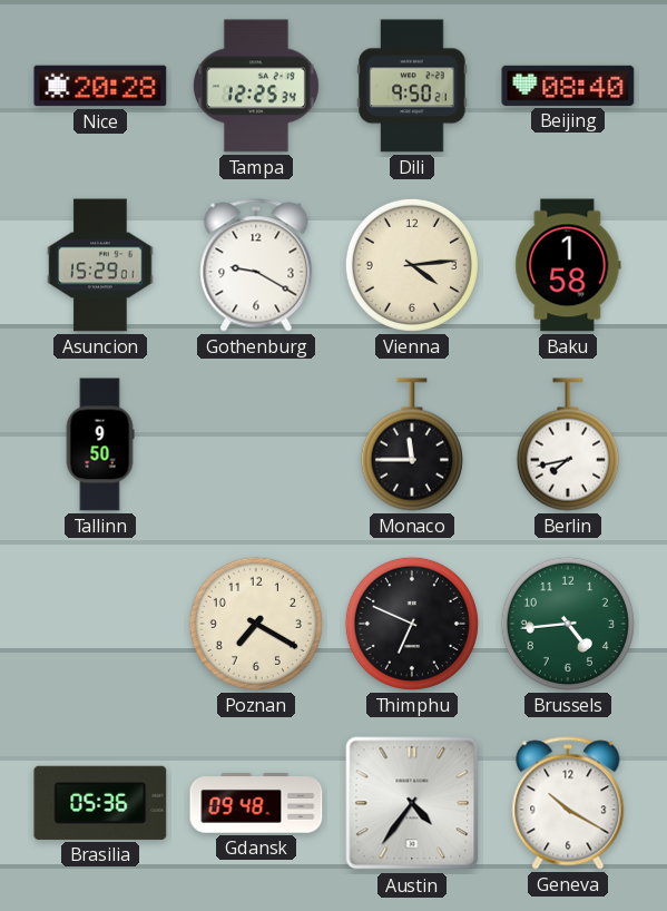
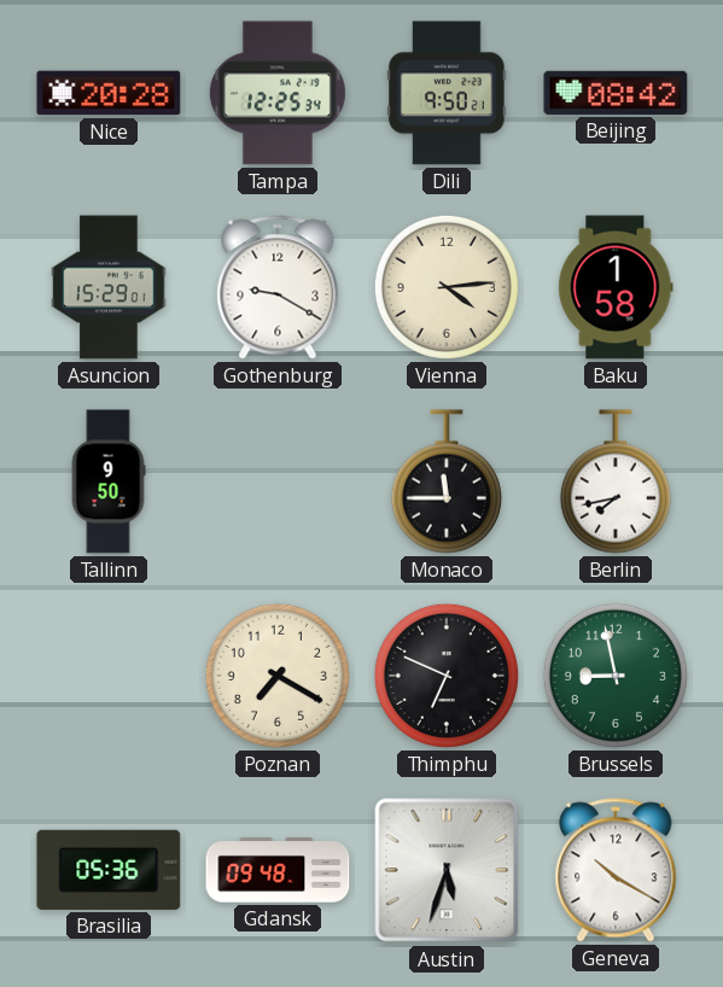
Beijing: 08:40 -> 08:42 (616, 93)
Brussels: 4:44 -> 8:58 (616, 676)
Austin: 4:36 -> 5:33 (447, 870)
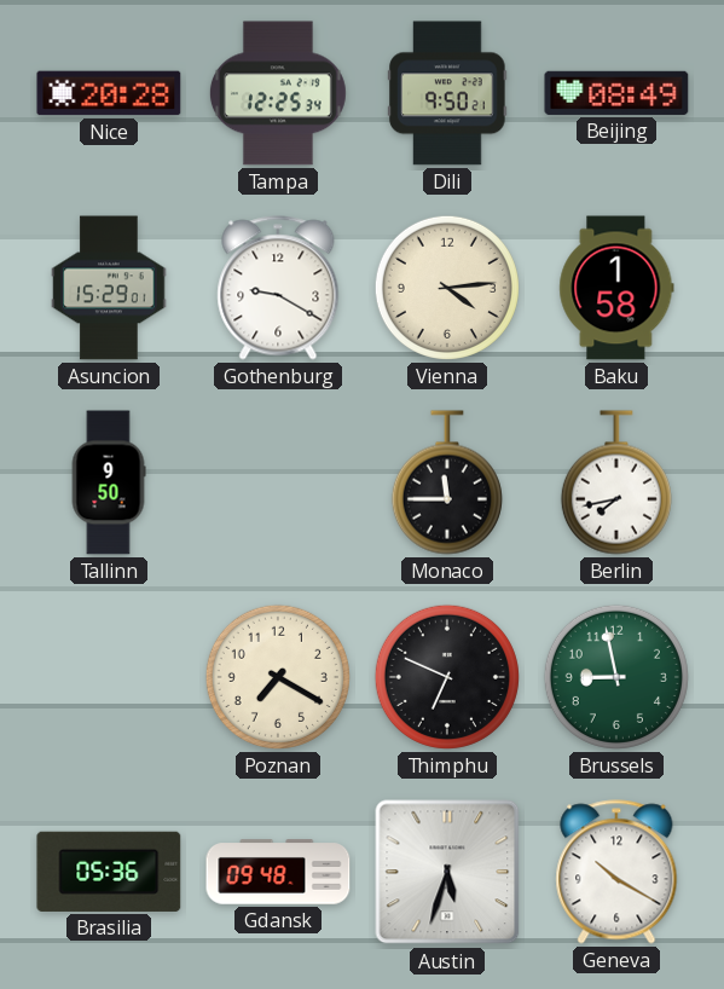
Beijing: 08:42 -> 08:49 (616, 93)
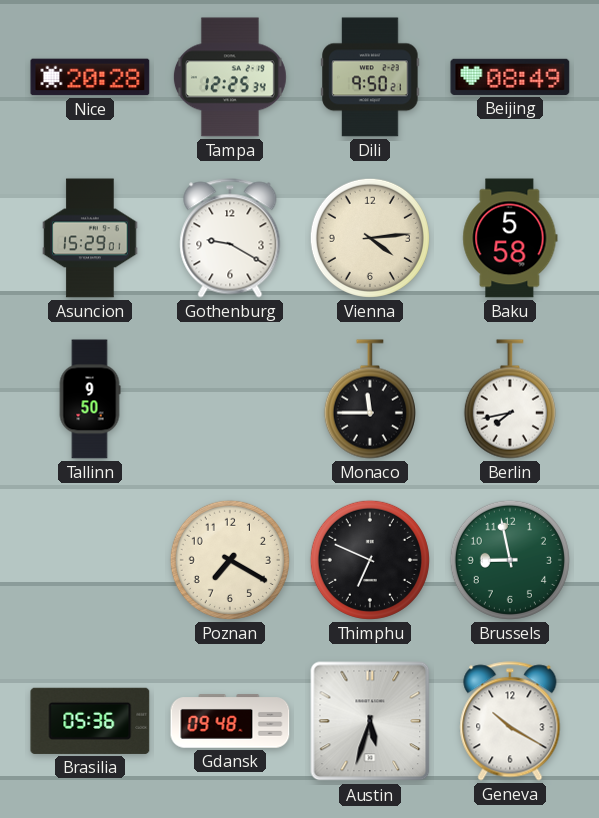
Baku: 1:58 -> 5:58 (510, 238)
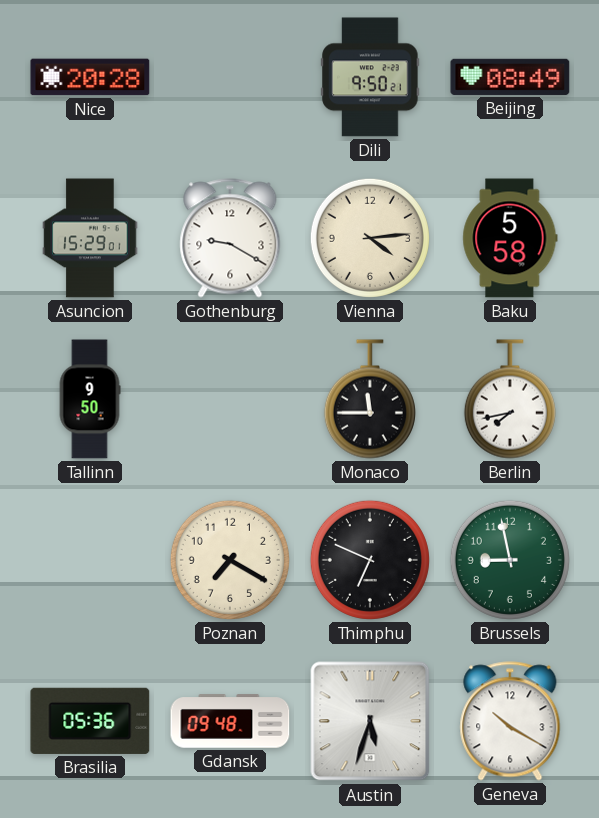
Tampa: 12:25 -> none (230, 77)
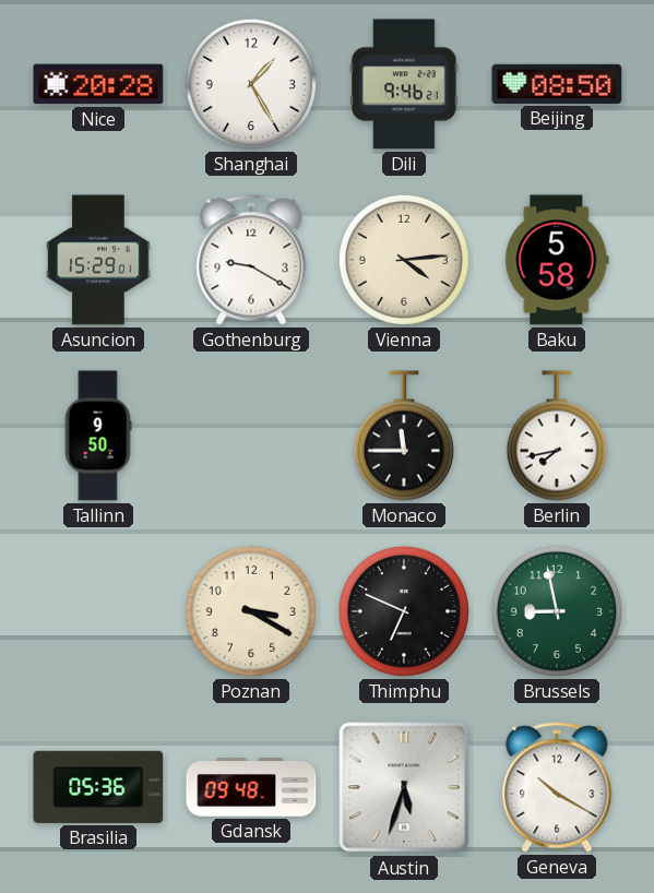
Shanghai: none -> 1:25 (251, 84)
Dili: 9:50 -> 9:46 (404, 84)
Beijing: 08:49 -> 08:50 (557, 84)
Poznan: 7:20 -> 3:20 (251, 611)
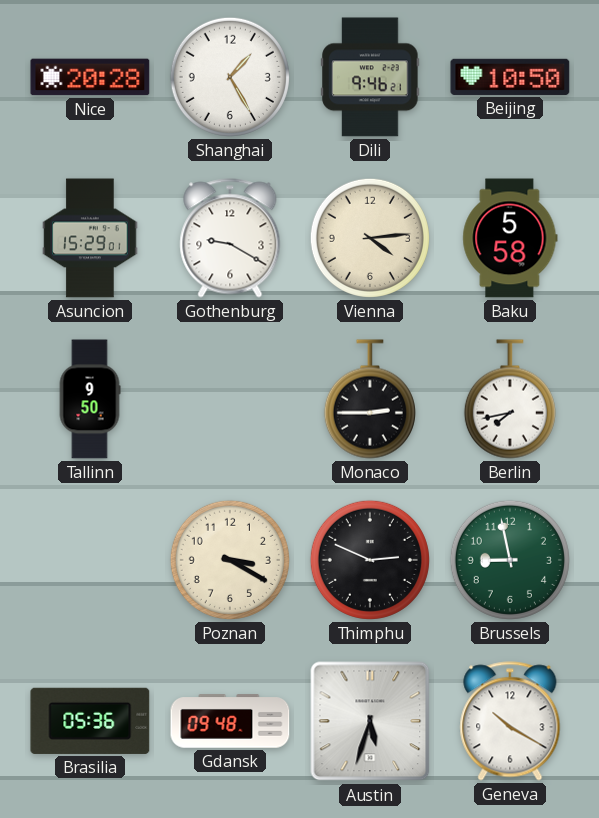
Beijing: 08:50 -> 10:50 (510, 77)
Monaco: 11:45 -> 2:45 (370, 399)
Thimphu: 6:49 -> 2:49 (370, 560)
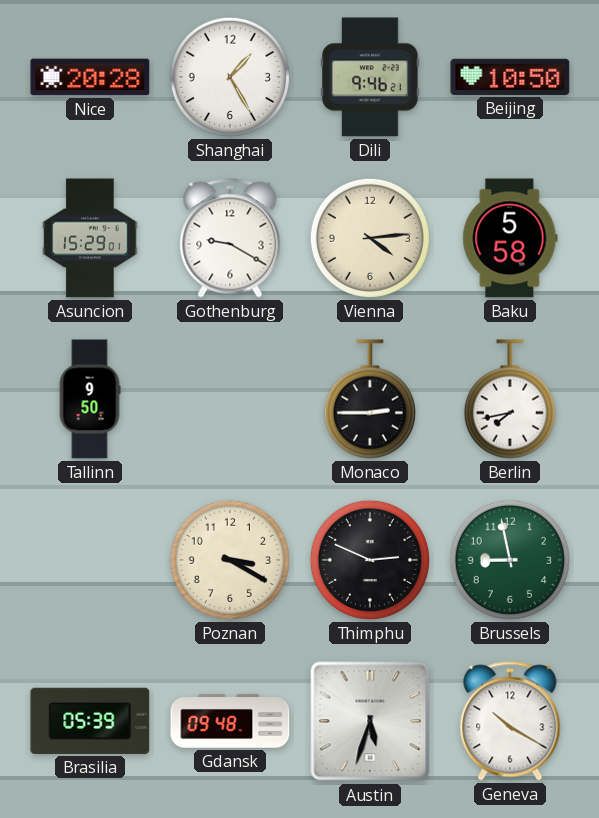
Brasilia: 05:36 -> 05:39 (90, 721)
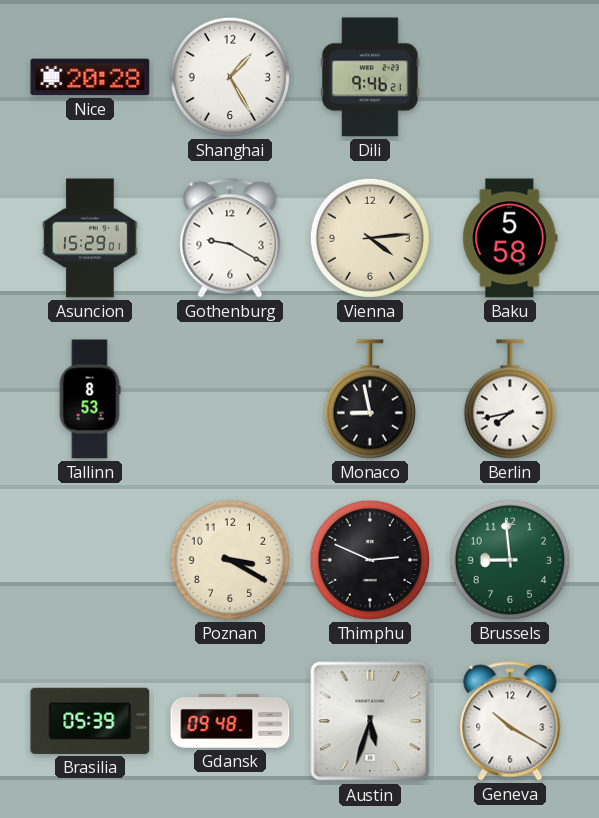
Beijing: 10:50 -> none (510, 77)
Tallinn: 9:50 -> 8:53 (90, 399)
Monaco: 2:45 -> 8:58 (370, 399)
Brussels: 8:58 -> 8:59 (510, 560)
